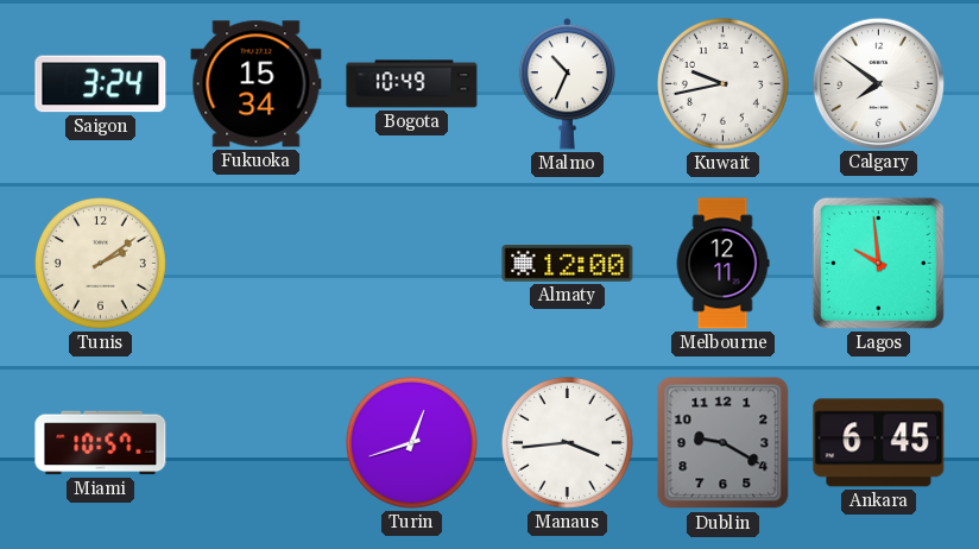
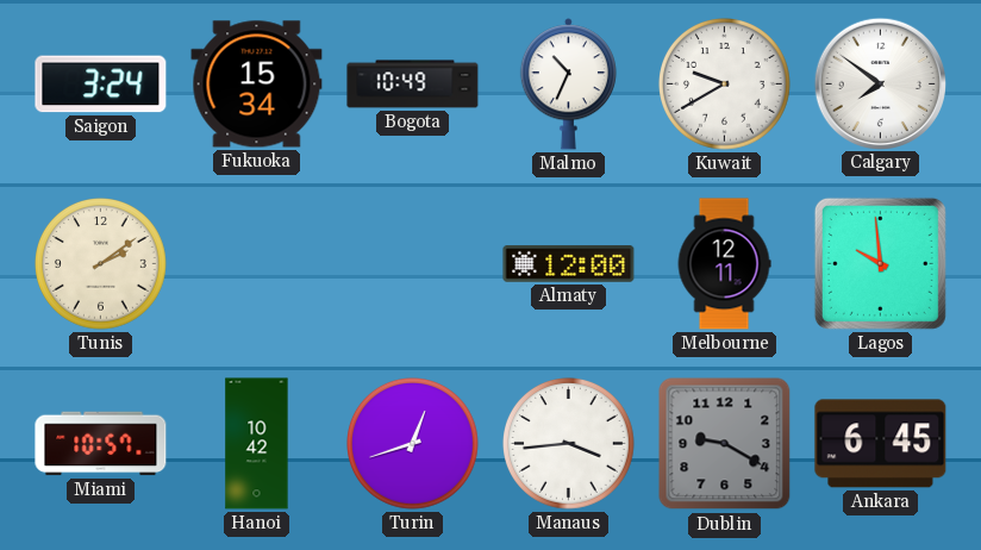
Kuwait: 9:43 -> 9:40 (725, 85)
Hanoi: none -> 10:42 (257, 444)
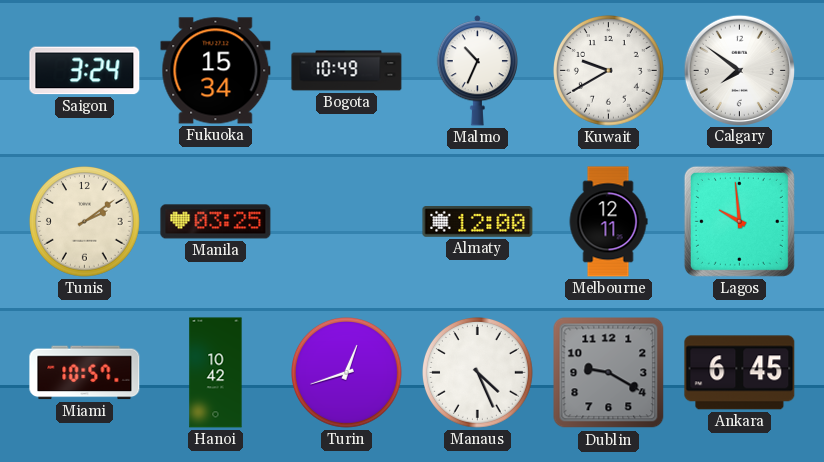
Manila: none -> 03:25 (216, 222)
Manaus: 3:44 -> 4:26 (478, 373)
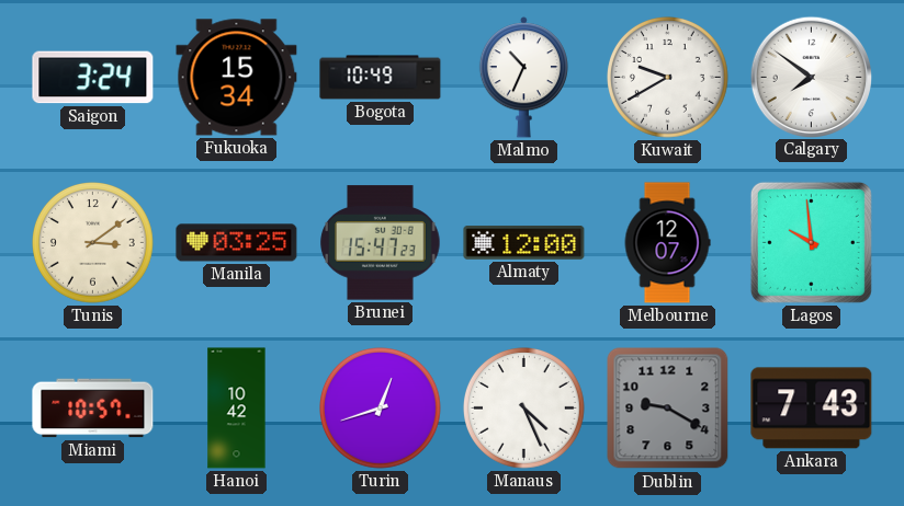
Tunis: 2:09 -> 3:09 (93, 243)
Brunei: none -> 15:47 (381, 243)
Melbourne: 12:11 -> 12:07 (667, 243)
Ankara: 6:45 -> 7:43 (812, 409)
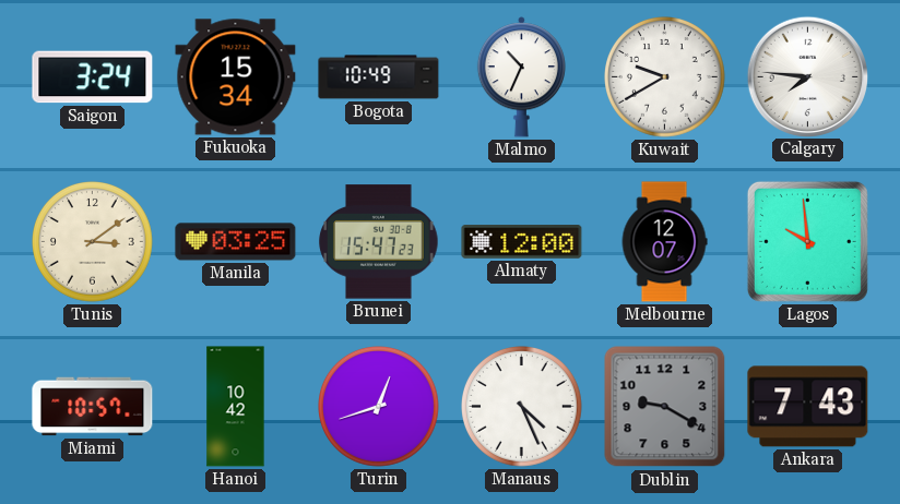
Calgary: 7:51 -> 7:46 (807, 76)
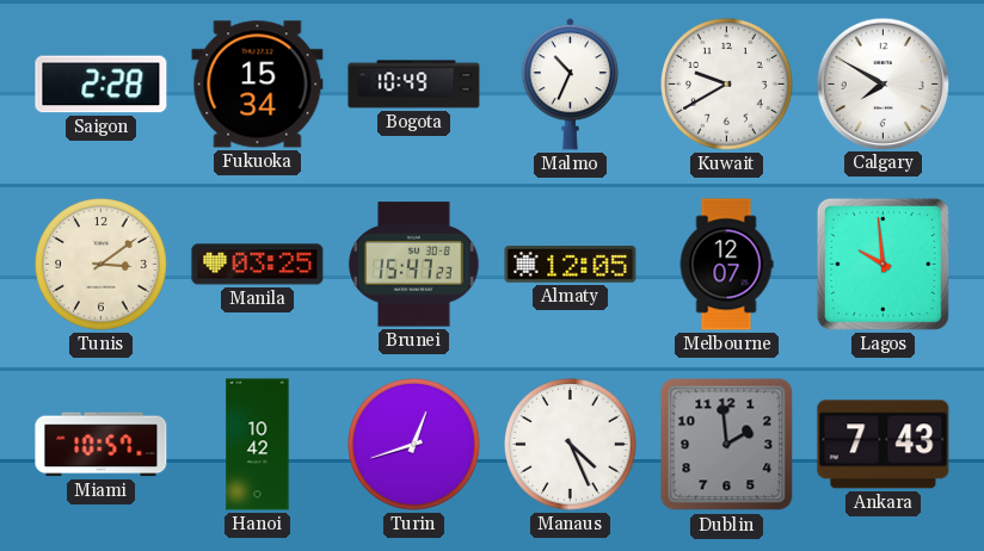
Saigon: 3:24 -> 2:28 (102, 85)
Calgary: 7:46 -> 7:50 (882, 83)
Almaty: 12:00 -> 12:05 (571, 265)
Dublin: 9:20 -> 1:59 (727, 445)
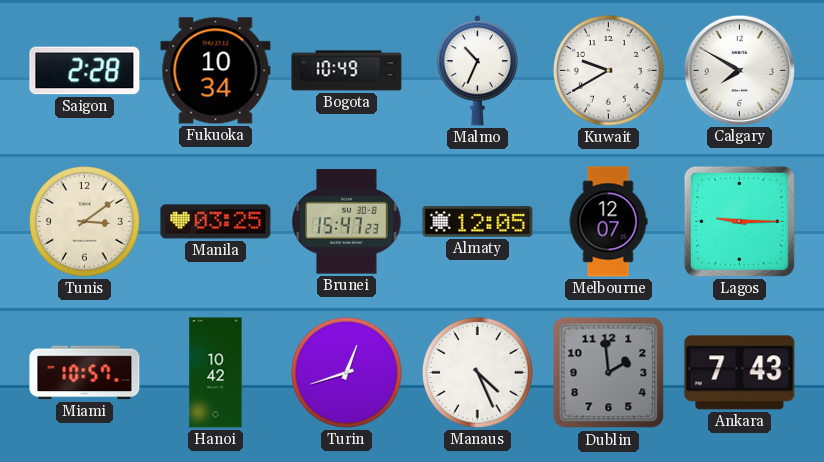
Fukuoka: 15:34 -> 10:34 (216, 71)
Lagos: 9:59 -> 9:15 (739, 221)
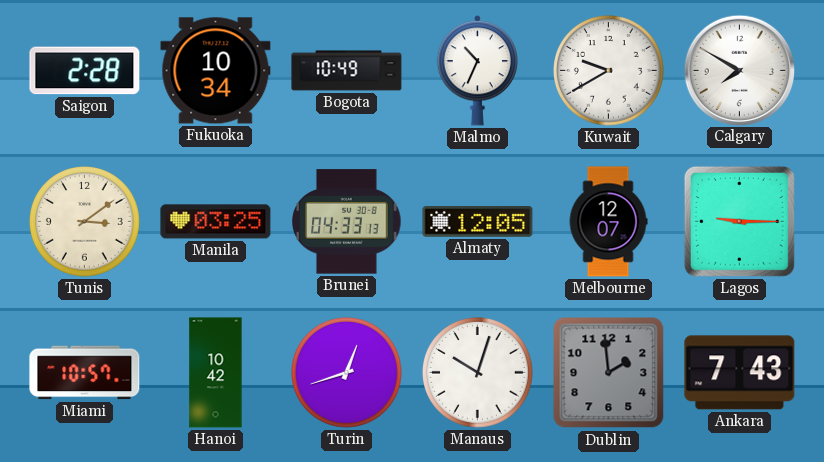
Brunei: 15:47 -> 04:33 (347, 222)
Manaus: 4:26 -> 10:03 (478, 373)
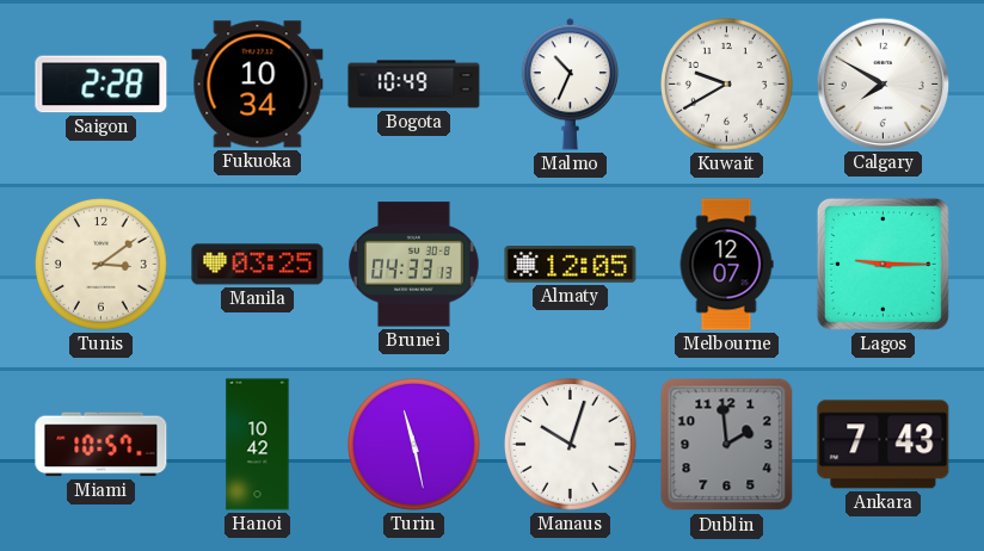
Turin: 12:42 -> 11:28 (414, 445)
